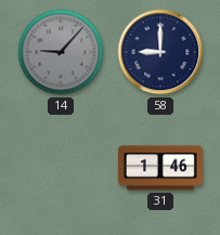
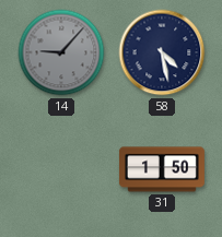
58: 9:00 -> 4:28 (162, 52)
31: 1:46 -> 1:50 (162, 169)
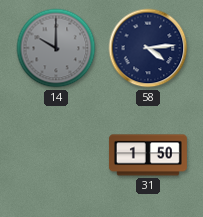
14: 9:07 -> 10:00 (56, 48)
58: 4:28 -> 4:14 (148, 48)
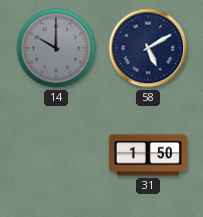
58: 4:14 -> 5:10 (148, 48)
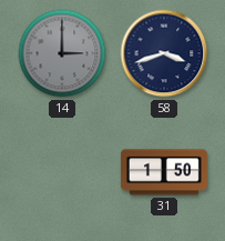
14: 10:00 -> 3:00 (62, 53)
58: 5:10 -> 3:42 (164, 53)
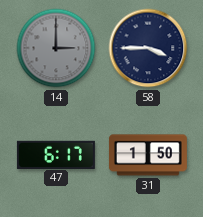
58: 3:42 -> 3:45 (148, 48)
47: none -> 6:17 (56, 154)
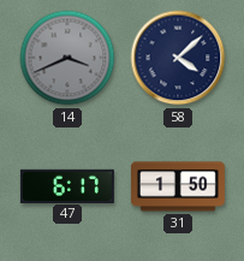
14: 3:00 -> 3:41 (67, 58)
58: 3:45 -> 4:08 (178, 58)
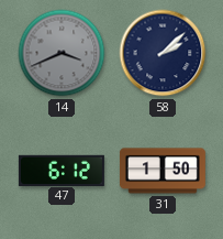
58: 4:08 -> 2:08 (163, 53)
47: 6:17 -> 6:12 (62, 170)
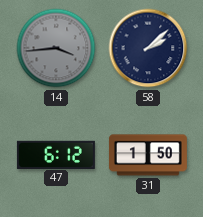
14: 3:41 -> 3:44 (56, 48)
